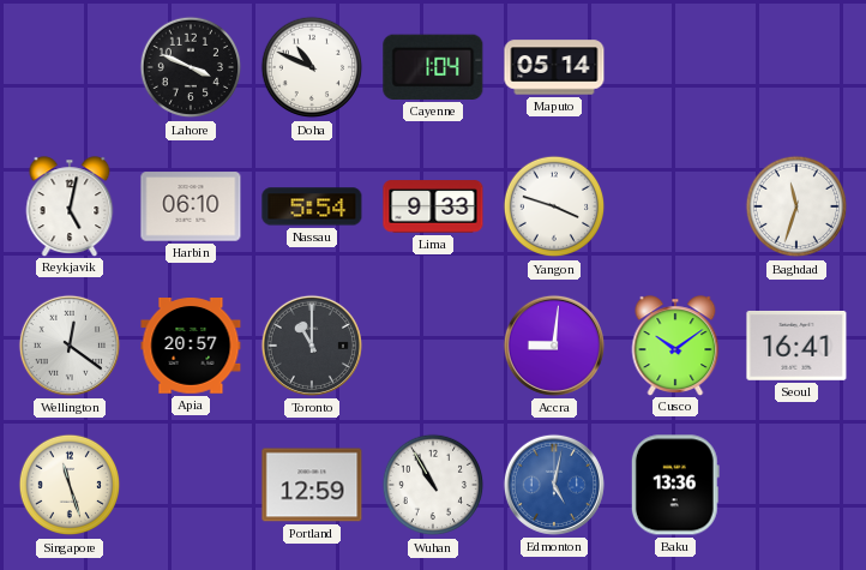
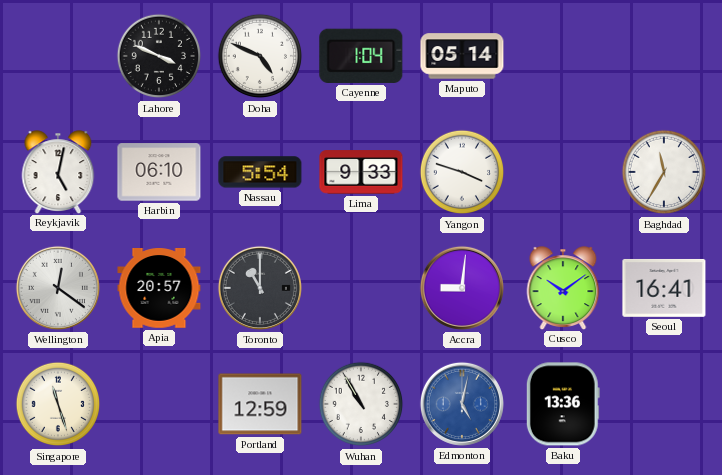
Doha: 10:49 -> 4:49 (260, 56)
Baghdad: 11:33 -> 11:35 (664, 172)
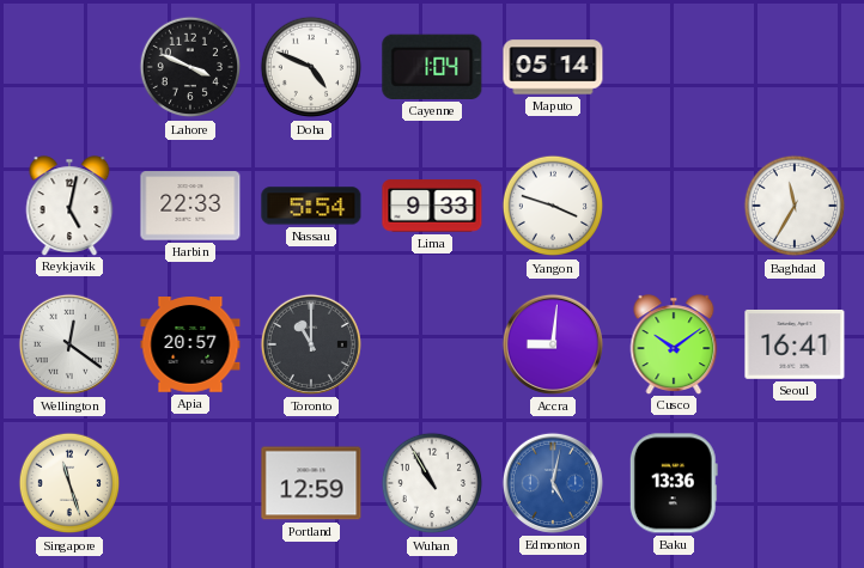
Harbin: 06:10 -> 22:33 (190, 206)
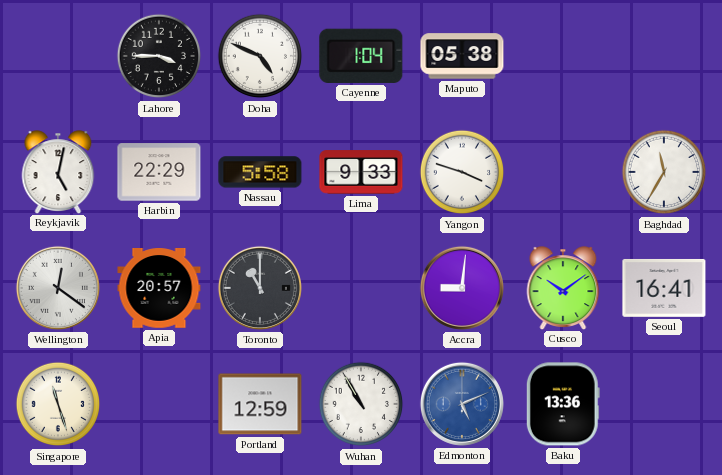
Lahore: 3:49 -> 3:45 (159, 56)
Maputo: 05:14 -> 05:38 (462, 56)
Harbin: 22:33 -> 22:29 (159, 172)
Nassau: 5:54 -> 5:58 (260, 172)
Edmonton: 5:02 -> 5:11 (462, 404)
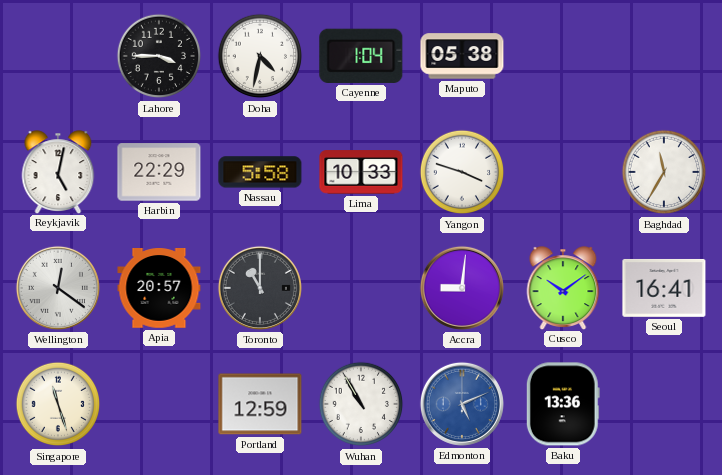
Doha: 4:49 -> 4:32 (260, 56)
Lima: 9:33 -> 10:33 (361, 172)
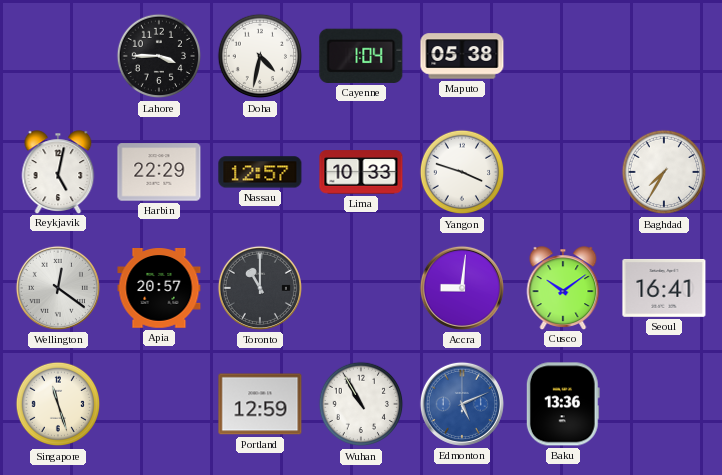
Nassau: 5:58 -> 12:57 (260, 172)
Baghdad: 11:35 -> 7:35 (664, 172)
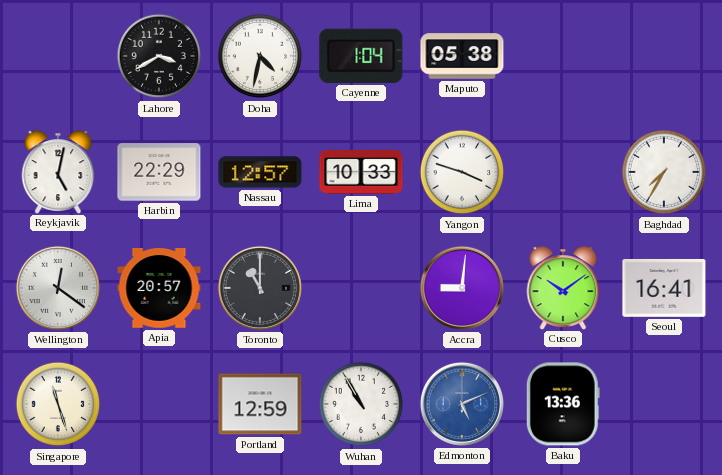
Lahore: 3:45 -> 3:40 (159, 56)
